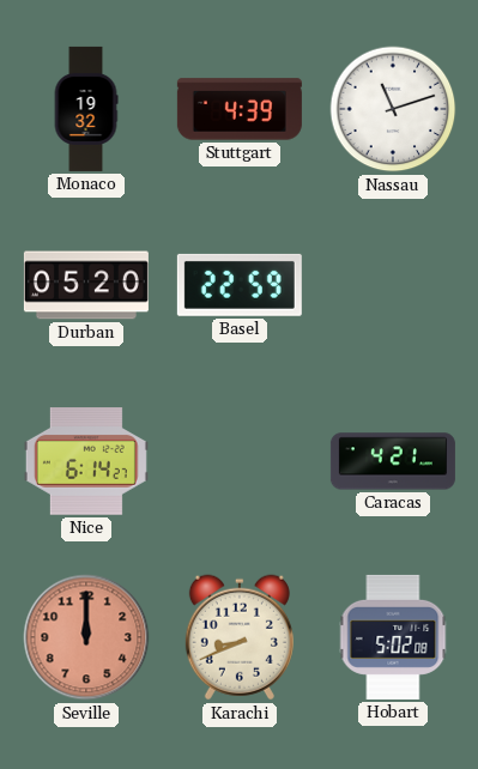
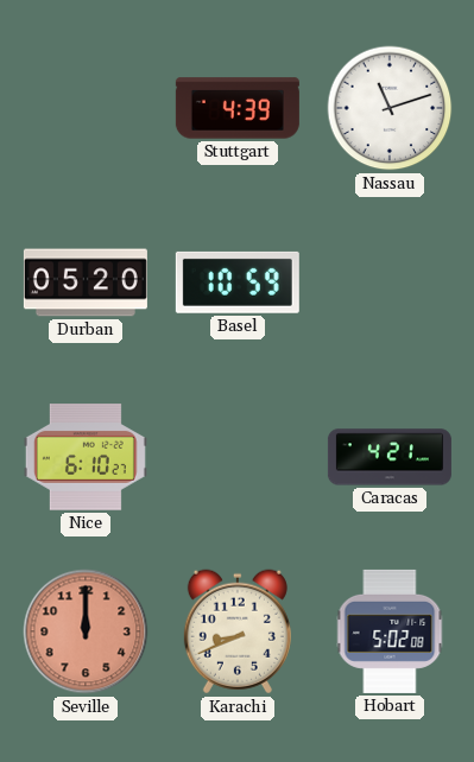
Monaco: 19:32 -> none (86, 109)
Basel: 22:59 -> 10:59 (238, 282)
Nice: 6:14 -> 6:10 (86, 457)
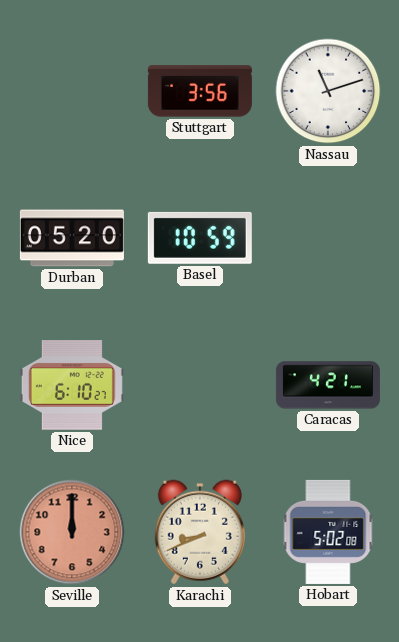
Stuttgart: 4:39 -> 3:56 (200, 91)
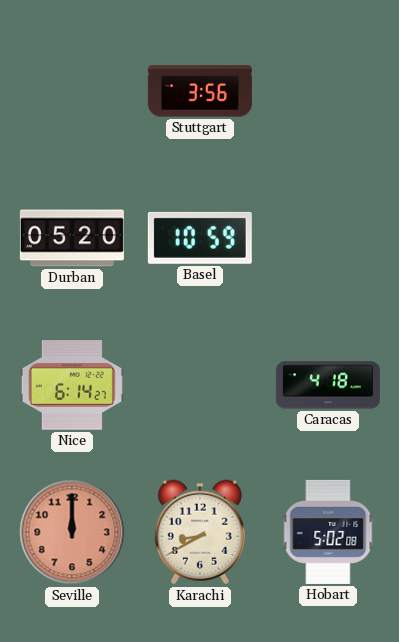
Nassau: 11:12 -> none (328, 91)
Nice: 6:10 -> 6:14 (72, 385)
Caracas: 4:21 -> 4:18 (328, 385)
Karachi: 8:41 -> 8:40 (200, 532)
